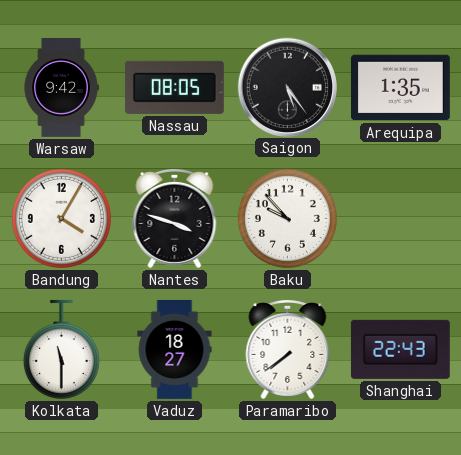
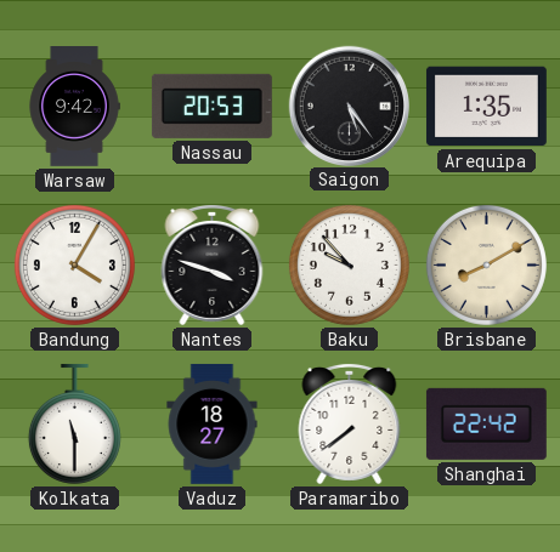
Nassau: 08:05 -> 20:53 (211, 106)
Brisbane: none -> 8:10 (486, 264)
Shanghai: 22:43 -> 22:42 (486, 423)
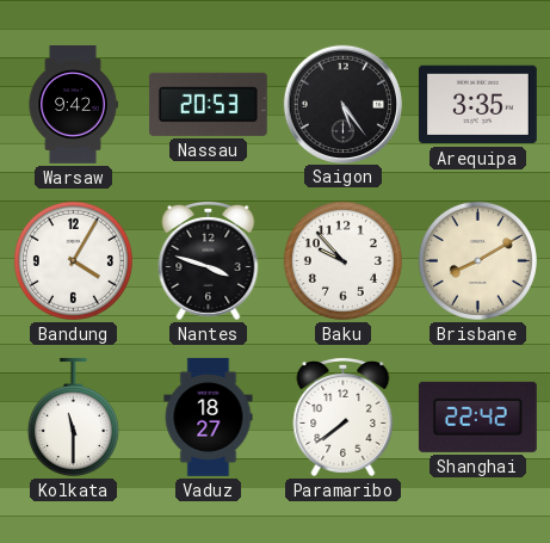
Arequipa: 1:35 -> 3:35 (477, 105)
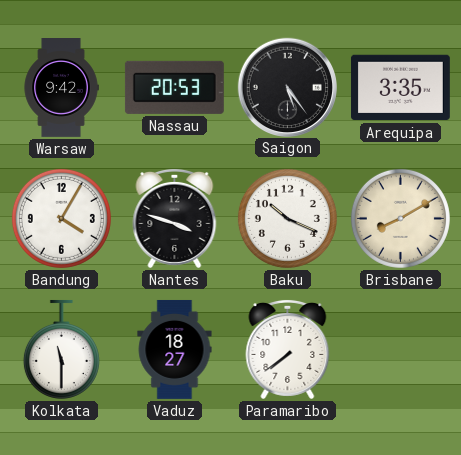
Baku: 9:53 -> 10:19 (287, 218)
Shanghai: 22:42 -> none (477, 416)
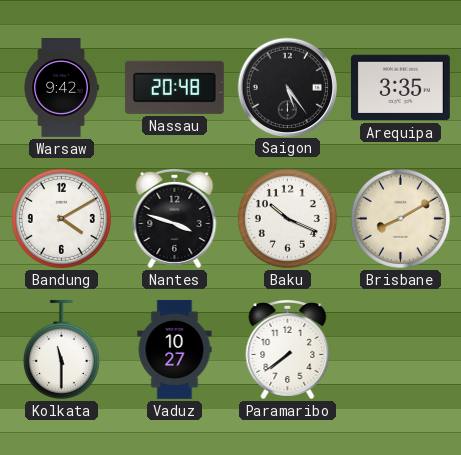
Nassau: 20:53 -> 20:48 (174, 87)
Bandung: 4:05 -> 4:10 (61, 218)
Vaduz: 18:27 -> 10:27 (175, 349)
